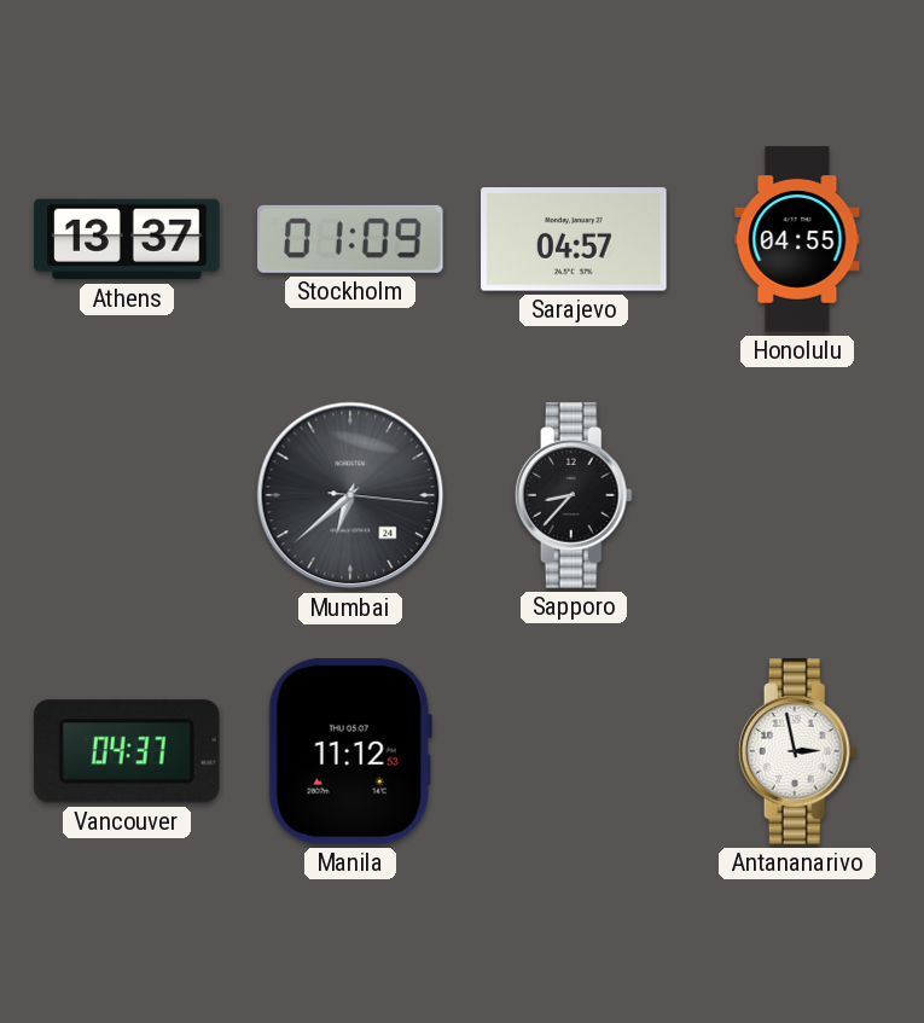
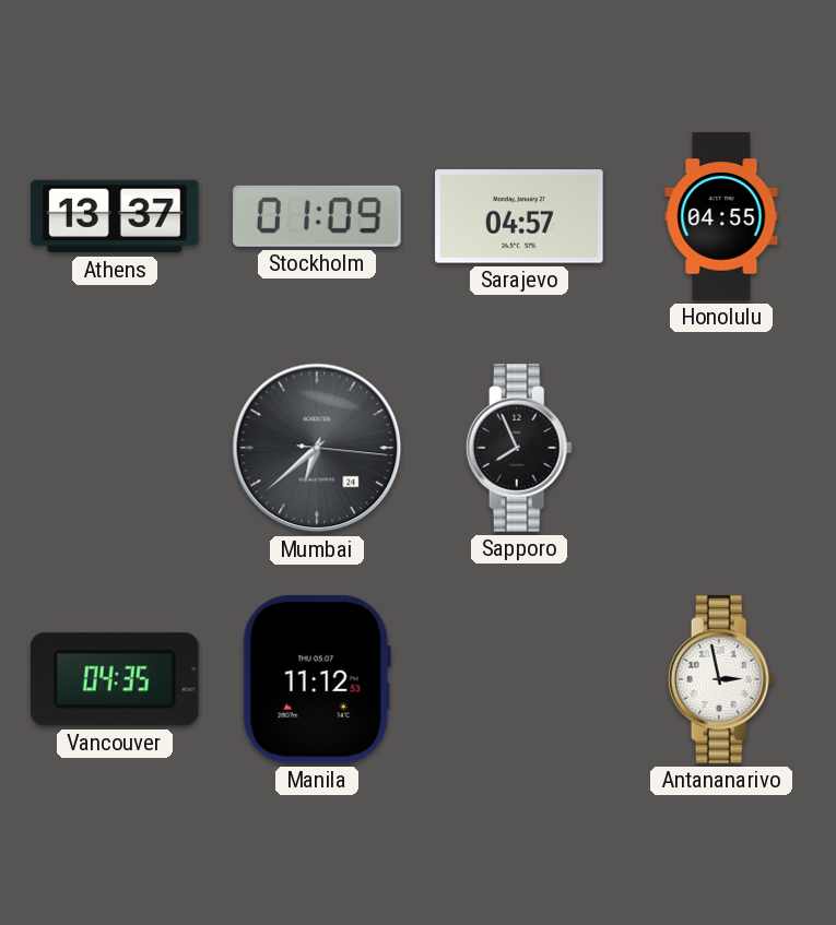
Sapporo: 8:37 -> 7:56 (519, 448)
Vancouver: 04:37 -> 04:35 (115, 679)
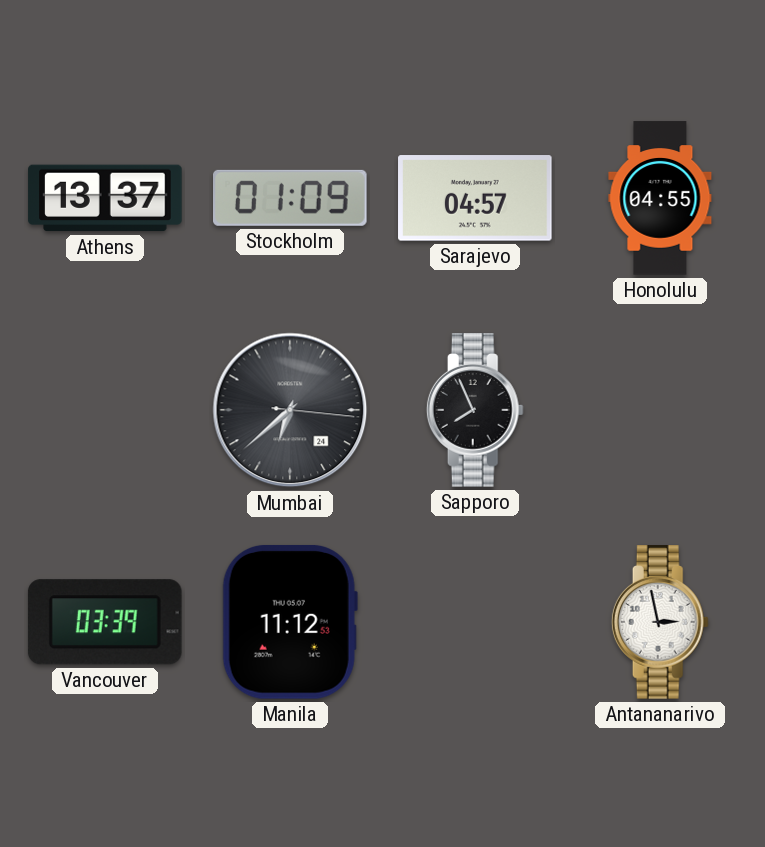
Vancouver: 04:35 -> 03:39 (105, 622)
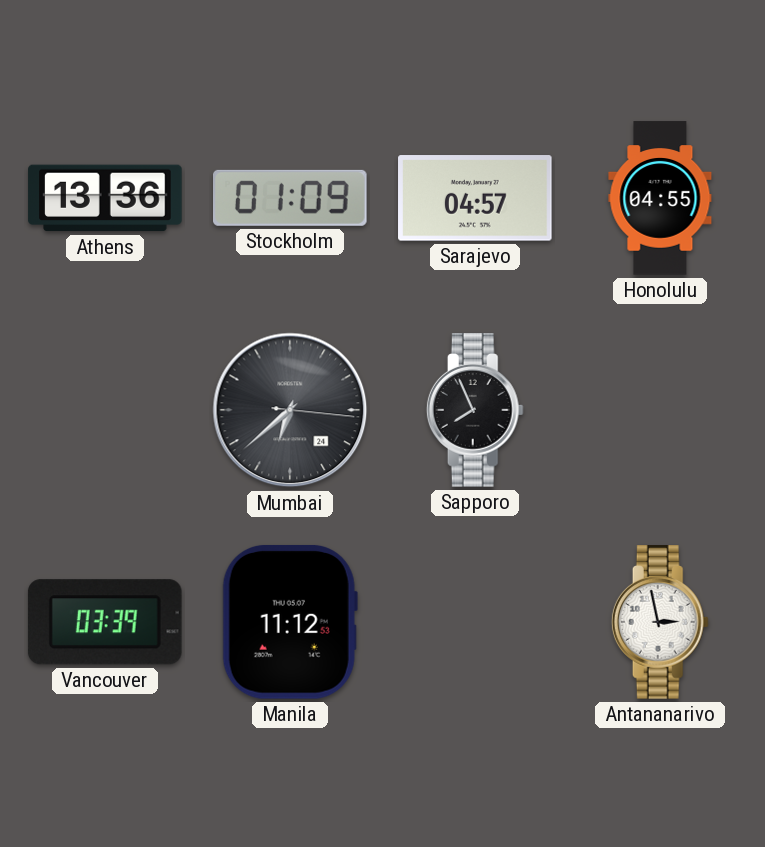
Athens: 13:37 -> 13:36 (105, 198)
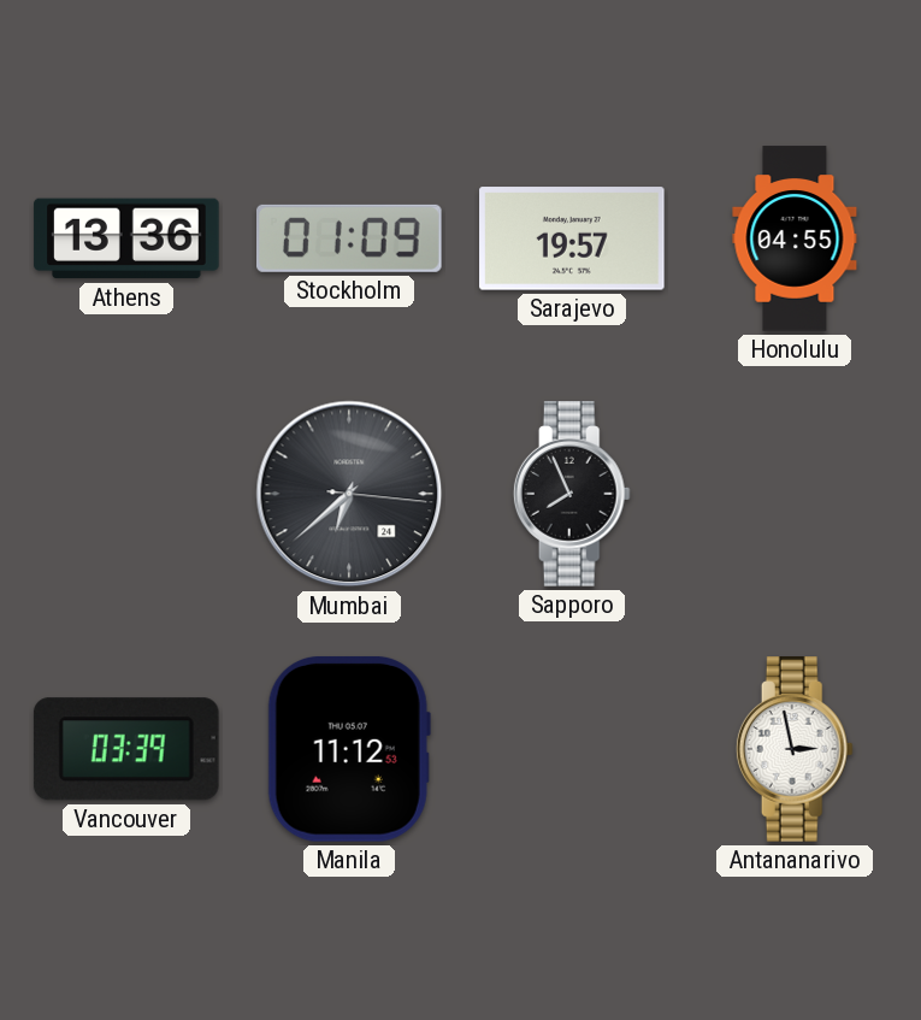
Sarajevo: 04:57 -> 19:57 (572, 238)
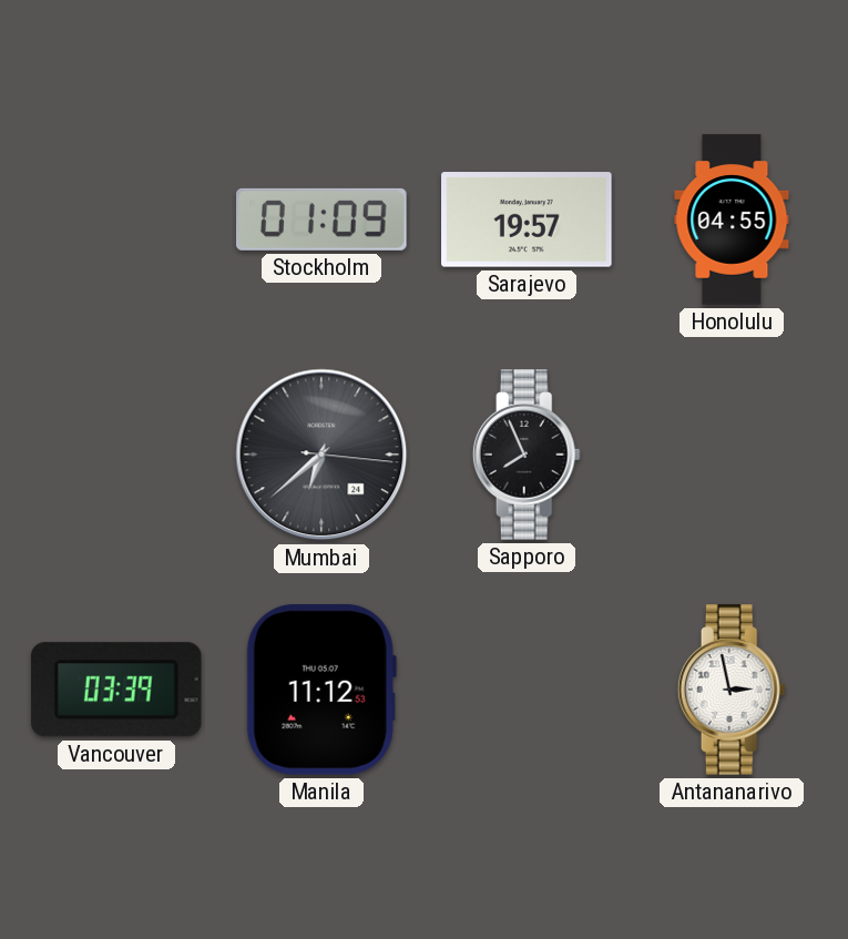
Athens: 13:36 -> none (126, 238)
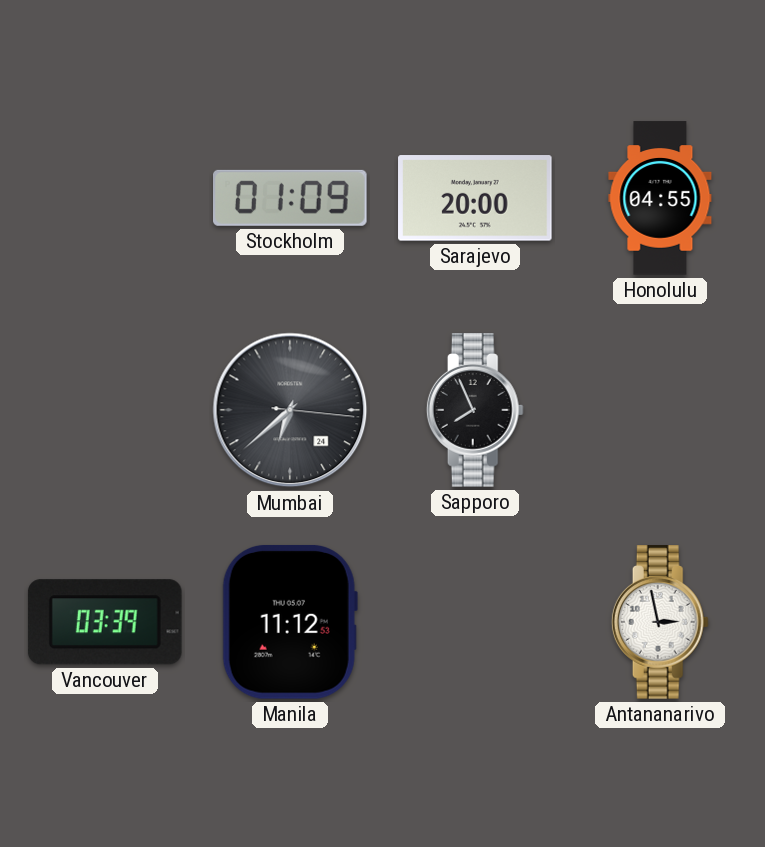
Sarajevo: 19:57 -> 20:00 (475, 198)
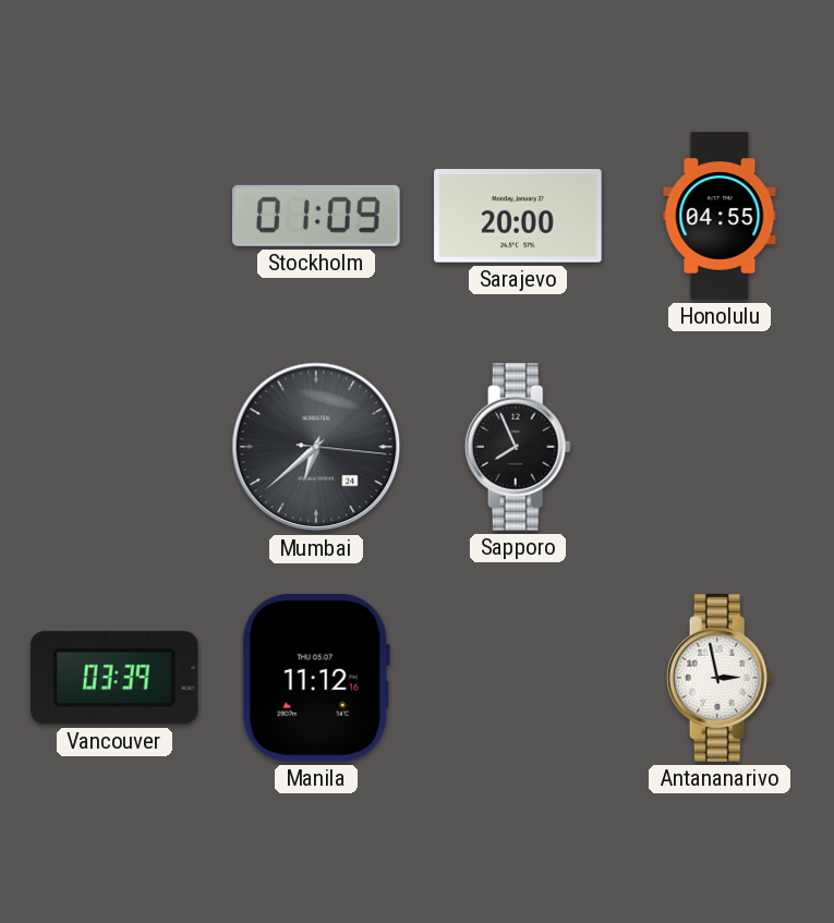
Manila: 11:12:53 -> 11:12:16 (316, 678)
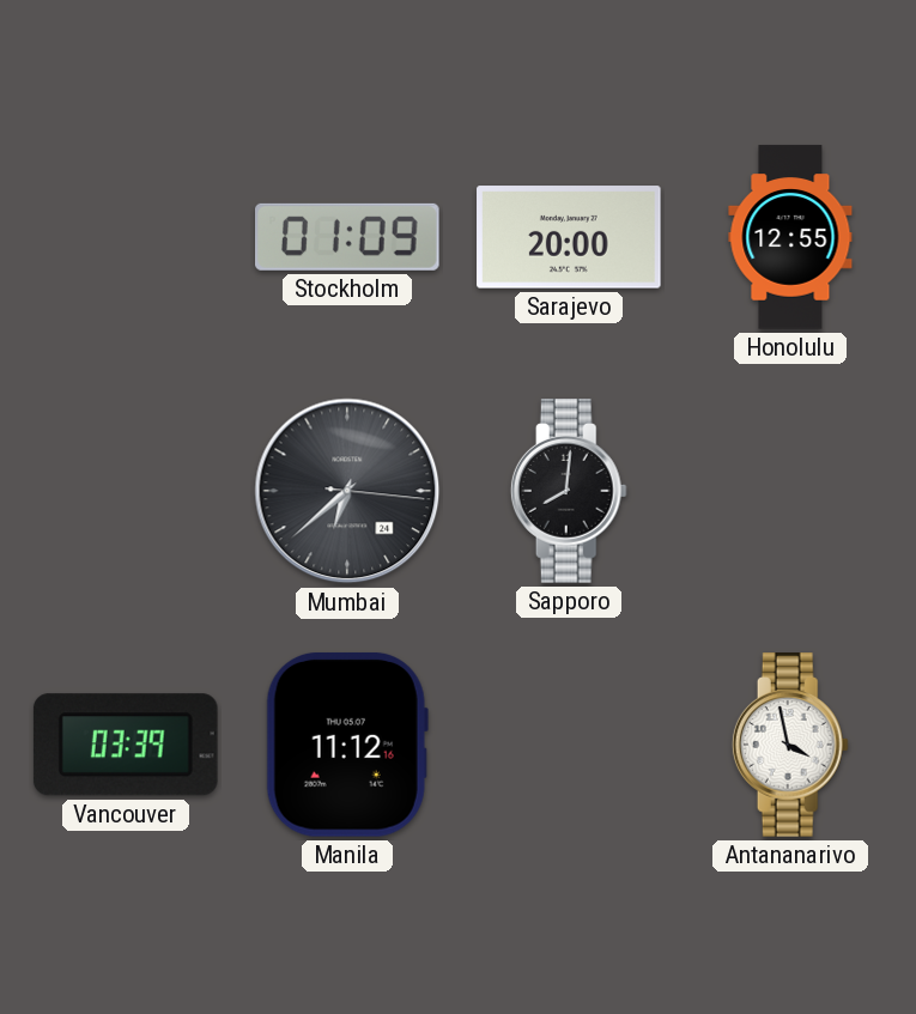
Honolulu: 04:55 -> 12:55 (790, 237)
Sapporo: 7:56 -> 8:01 (569, 491)
Antananarivo: 2:58 -> 3:58 (790, 745)
